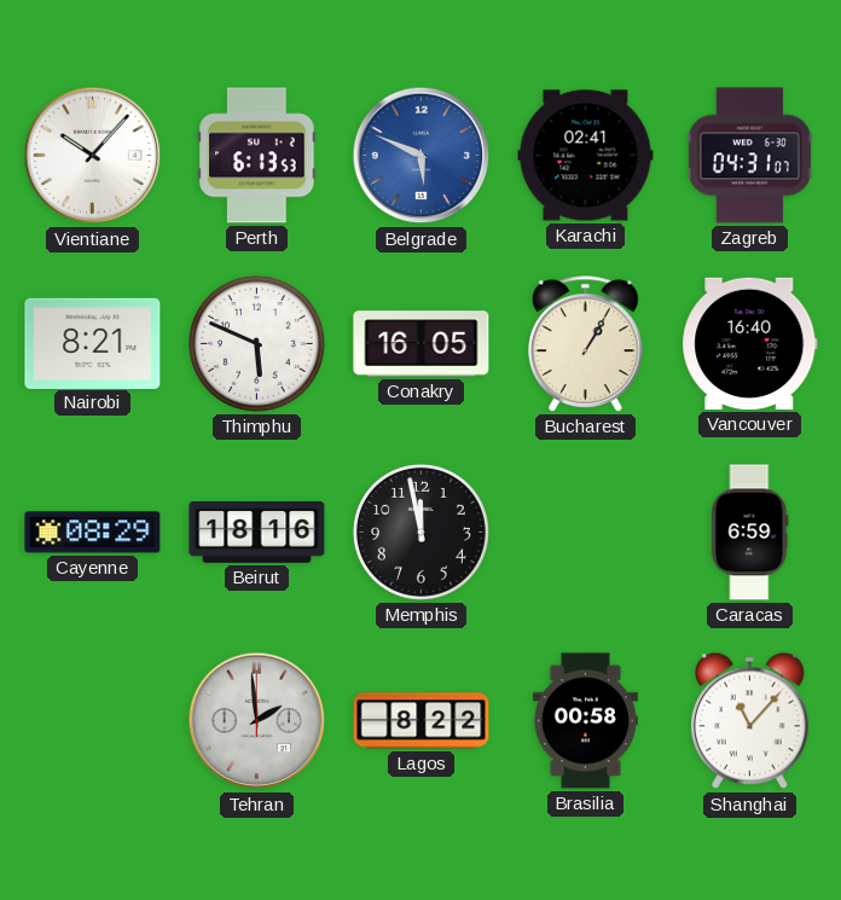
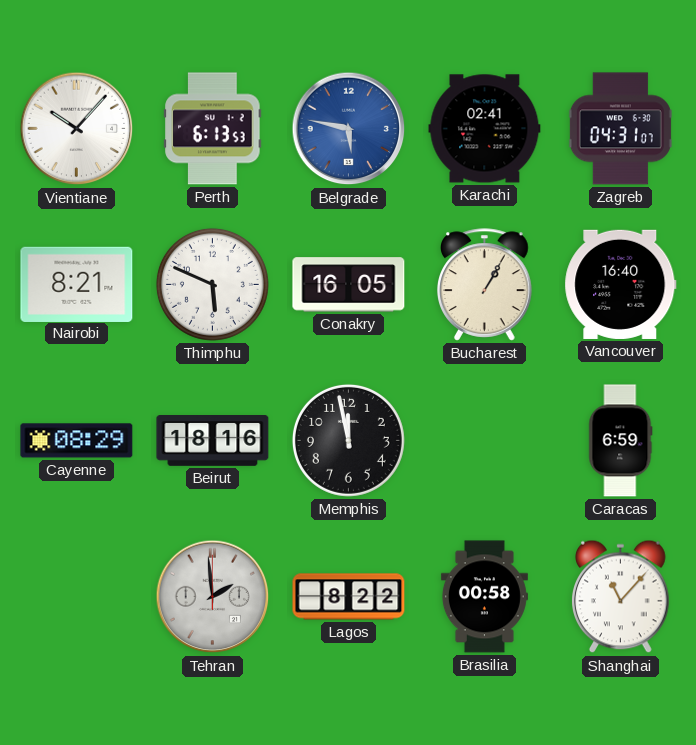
Belgrade: 5:49 -> 5:47 (349, 129)
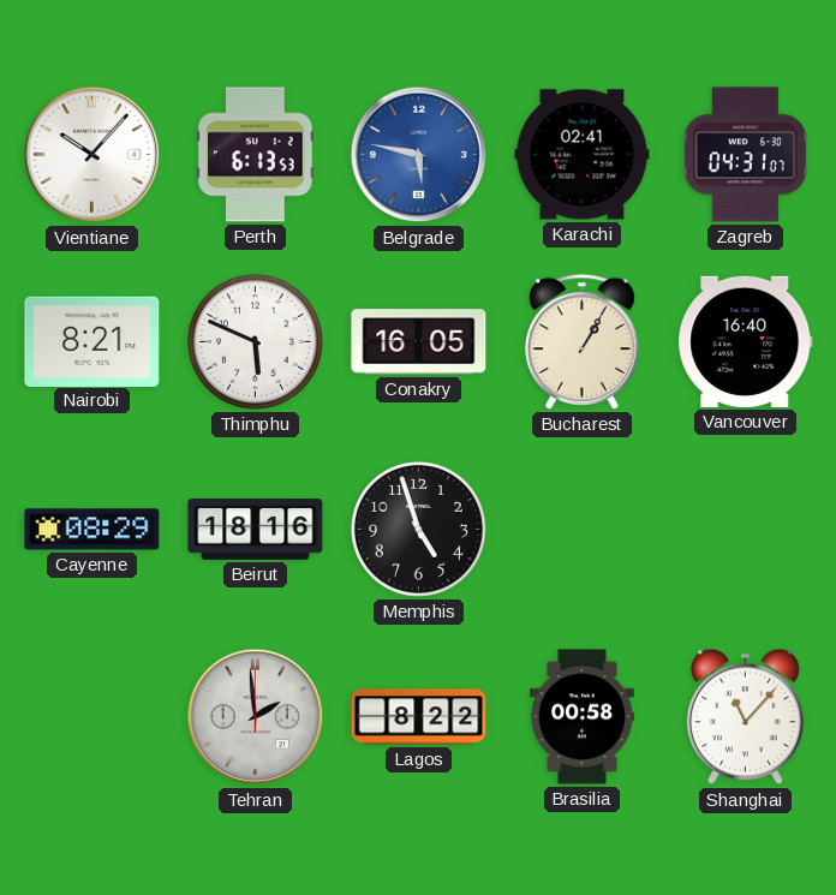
Memphis: 11:58 -> 4:57 (418, 529)
Caracas: 6:59 -> none (621, 441)
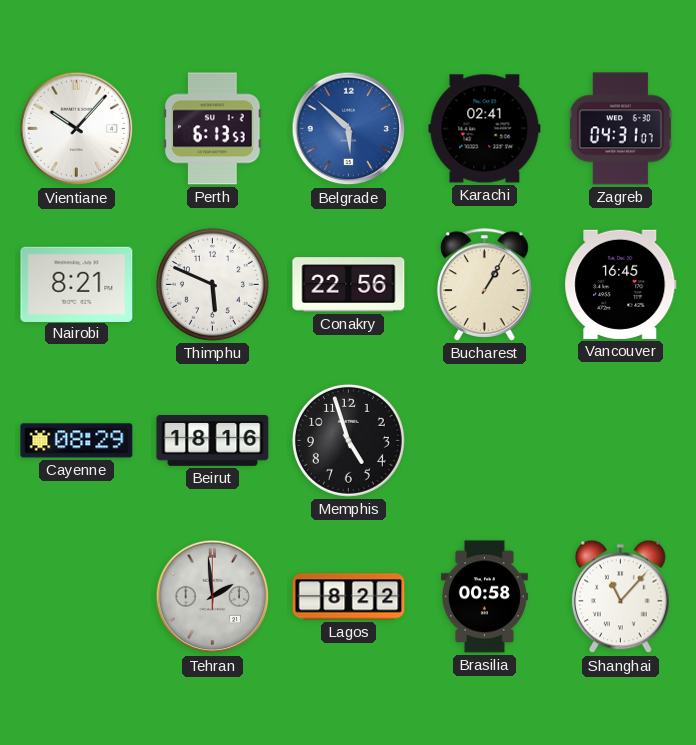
Belgrade: 5:47 -> 5:52 (349, 129)
Conakry: 16:05 -> 22:56 (349, 285)
Vancouver: 16:40 -> 16:45 (621, 284)
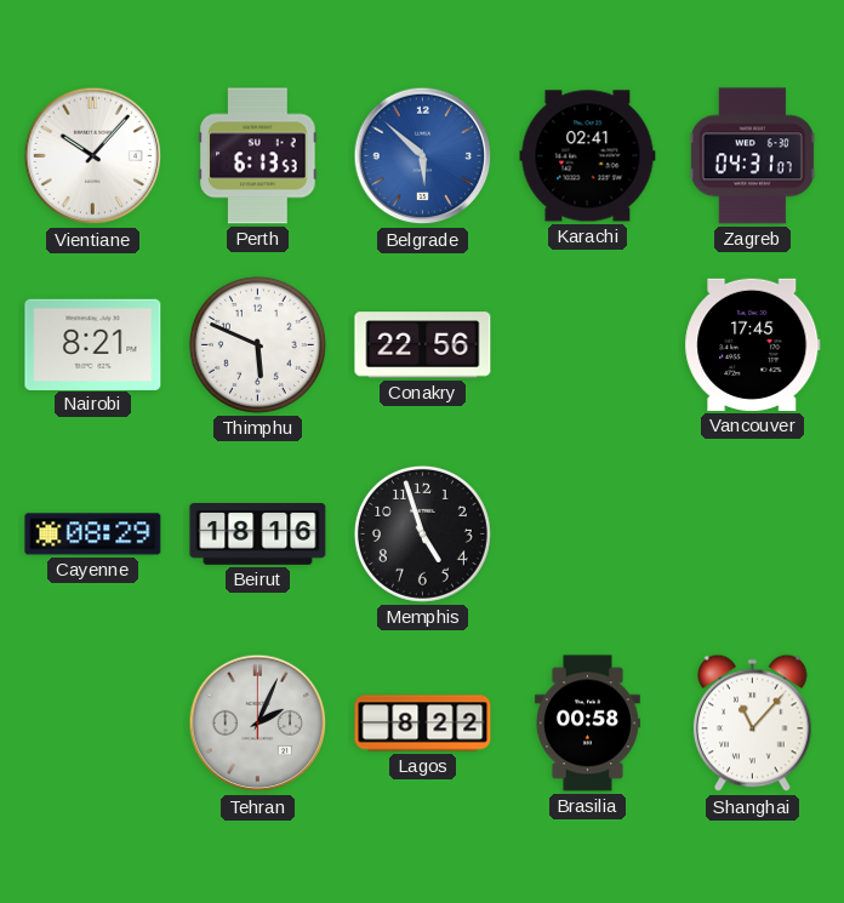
Bucharest: 1:05 -> none (485, 285)
Vancouver: 16:45 -> 17:45 (753, 344)
Tehran: 1:59 -> 2:04 (258, 724)
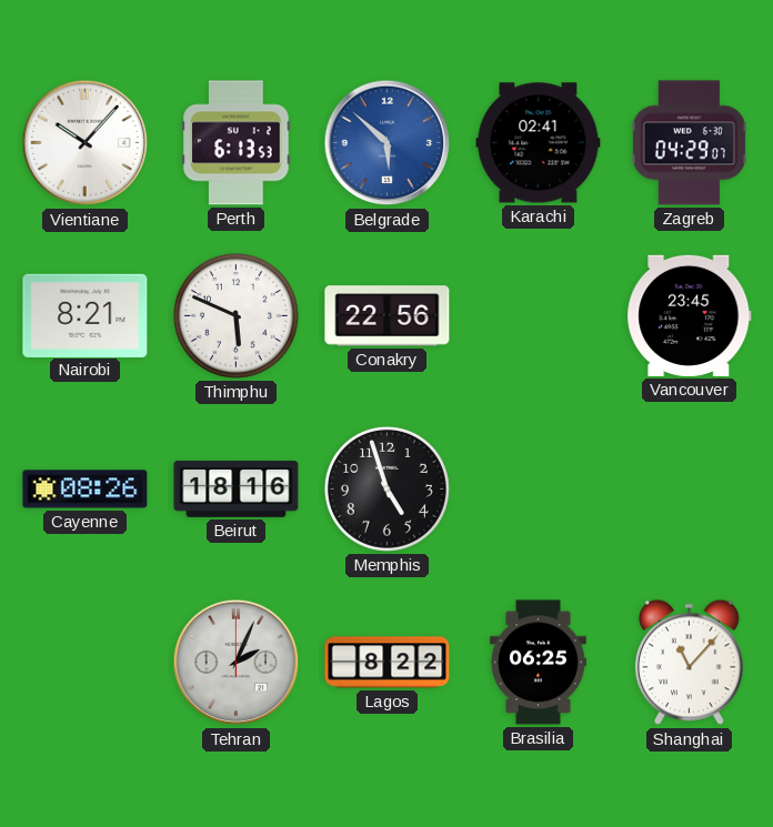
Zagreb: 04:31 -> 04:29 (689, 143)
Vancouver: 17:45 -> 23:45 (690, 315)
Cayenne: 08:29 -> 08:26 (86, 490)
Brasilia: 00:58 -> 06:25 (538, 663)
